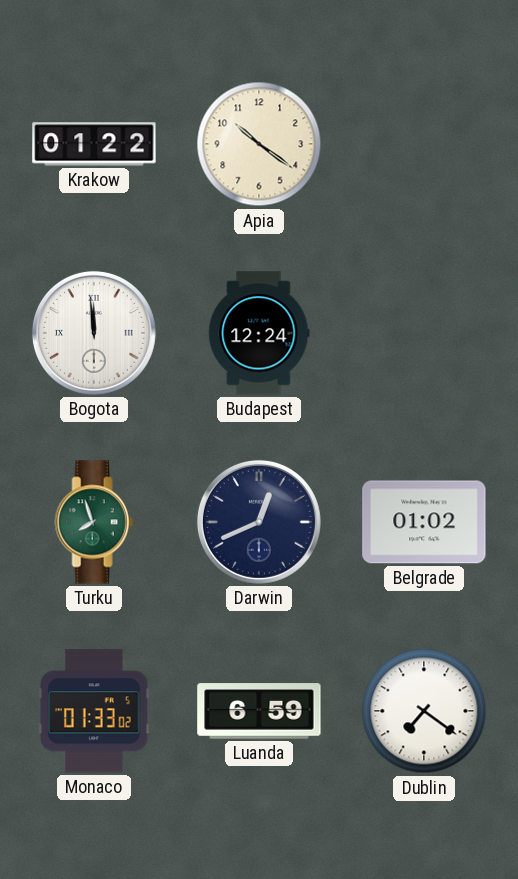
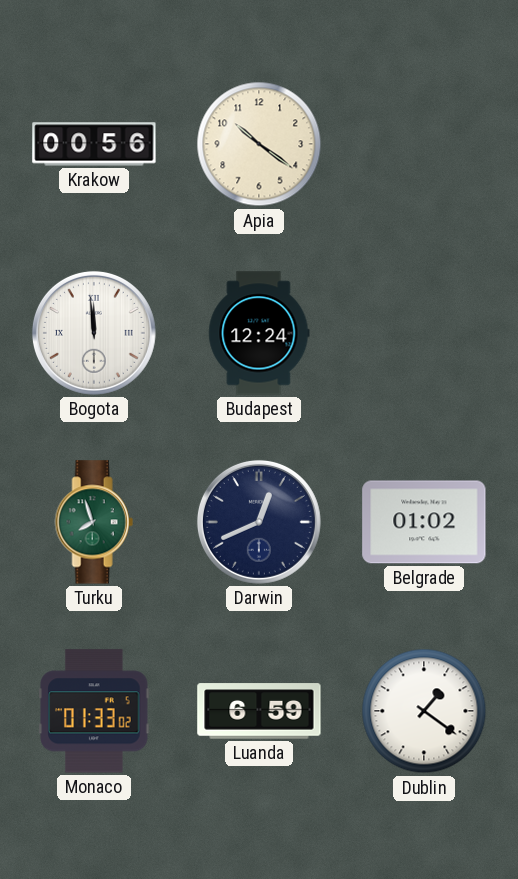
Krakow: 01:22 -> 00:56 (94, 144)
Dublin: 7:21 -> 1:21 (424, 711)
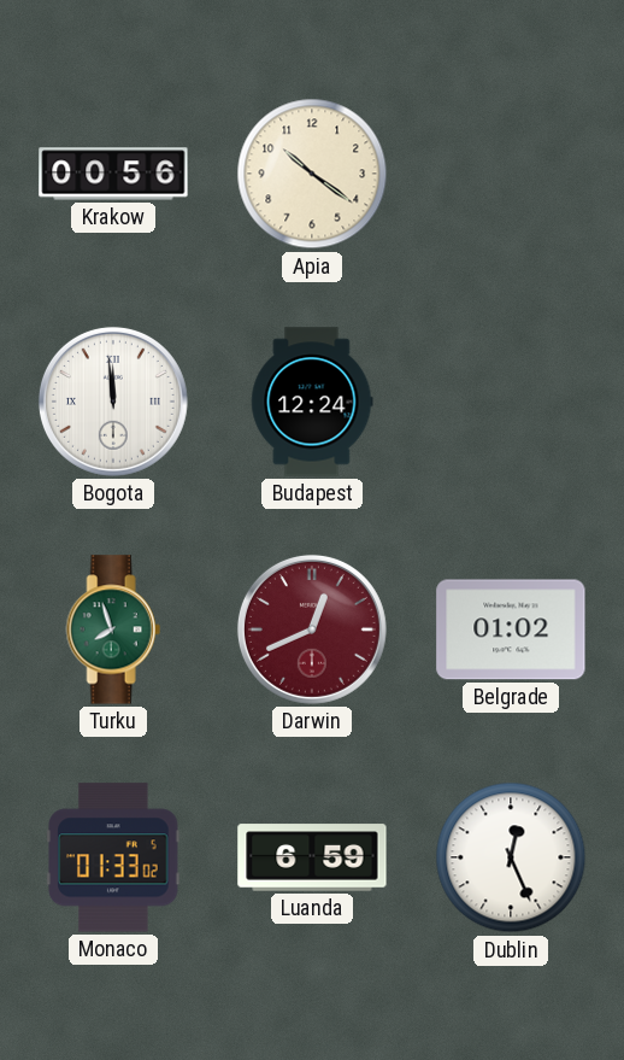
Darwin dial: navy -> burgundy (312, 629)
Dublin: 1:21 -> 12:26 (511, 857)
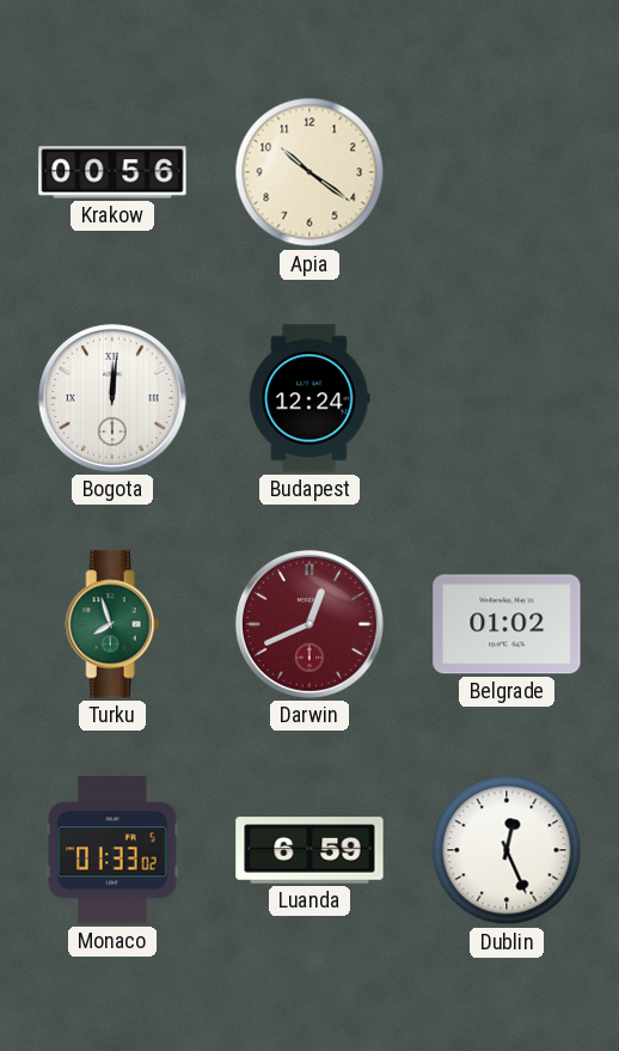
Bogota: 11:59 -> 12:01 (112, 398)
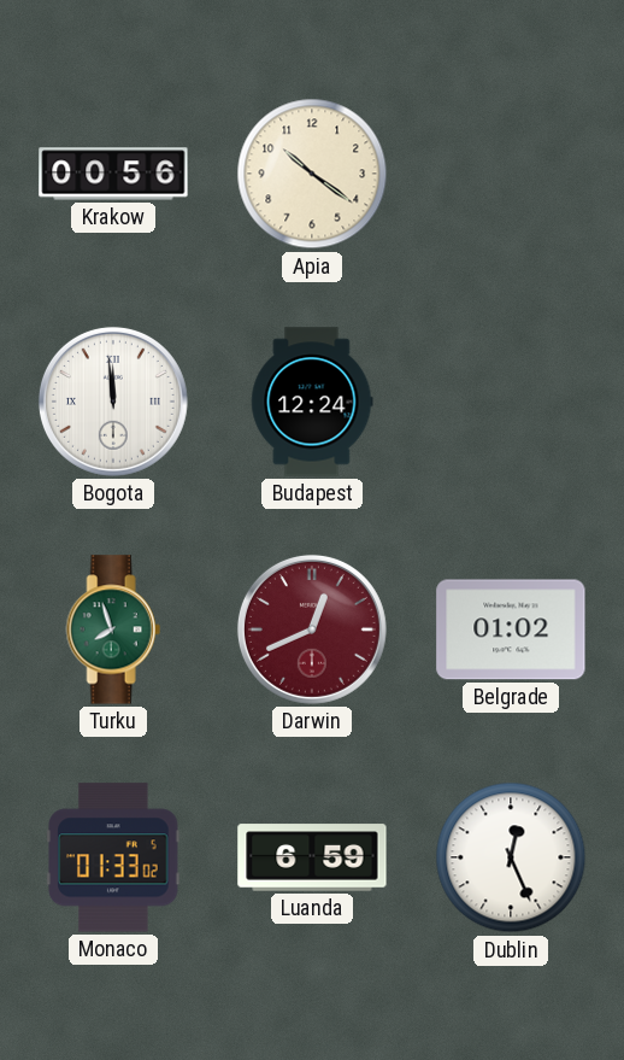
Bogota: 12:01 -> 11:59 (113, 402)
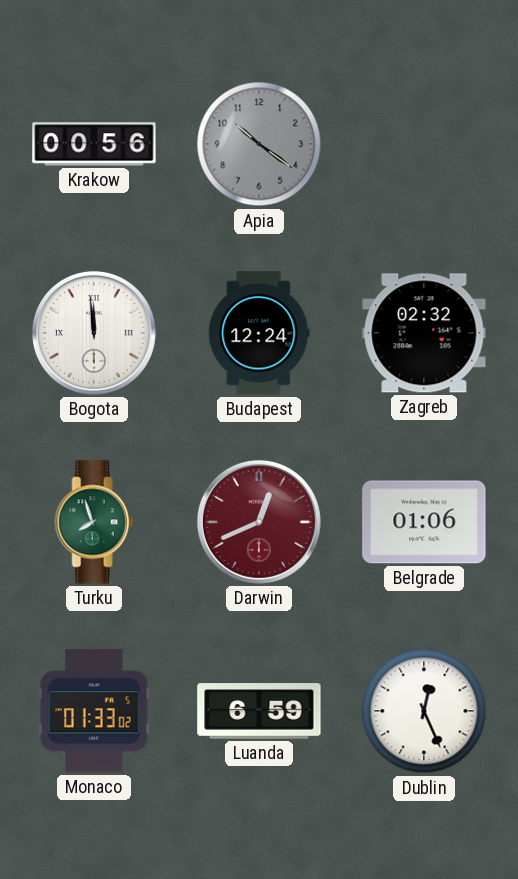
Apia dial: cream -> grey (259, 144)
Zagreb: none -> 02:32 (424, 333)
Belgrade: 01:02 -> 01:06 (424, 522)
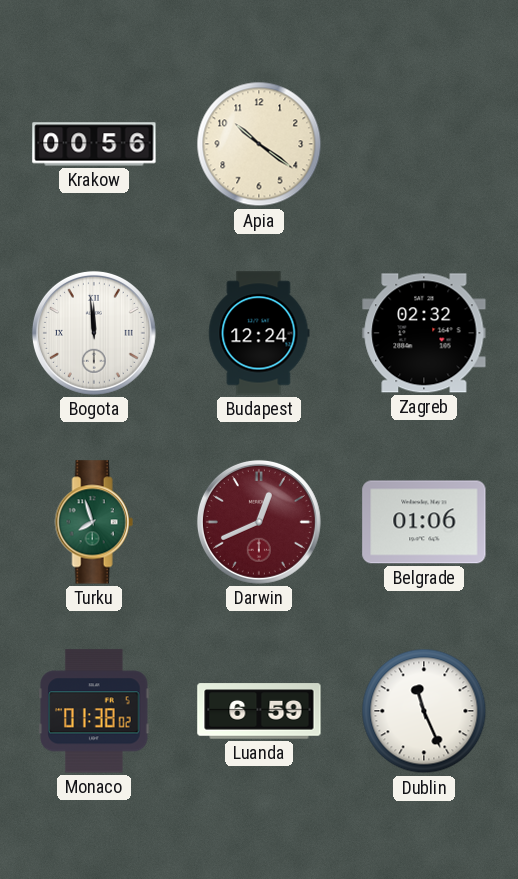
Apia dial: grey -> cream (259, 144)
Monaco: 01:33 -> 01:38 (94, 711)
Dublin: 12:26 -> 11:26 (424, 711)
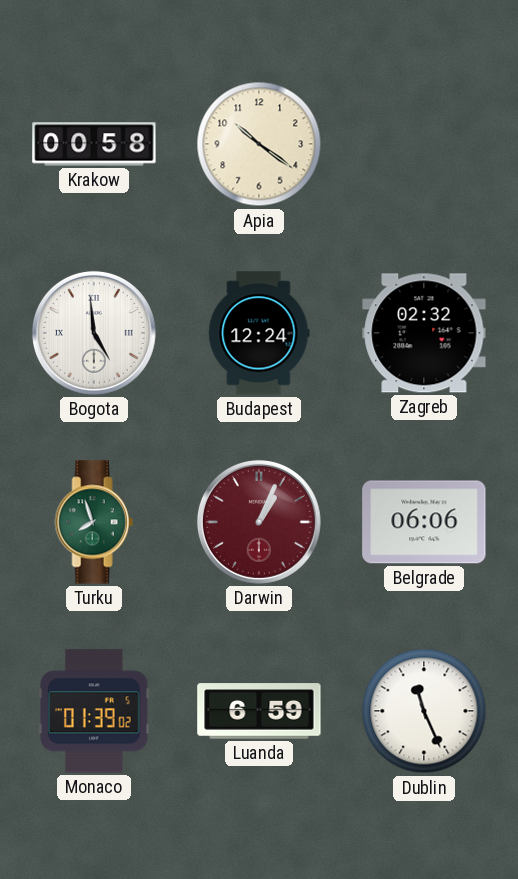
Krakow: 00:56 -> 00:58 (94, 144)
Bogota: 11:59 -> 4:59 (94, 333)
Darwin: 12:41 -> 1:04 (259, 522)
Belgrade: 01:06 -> 06:06 (424, 522)
Monaco: 01:38 -> 01:39 (94, 711)
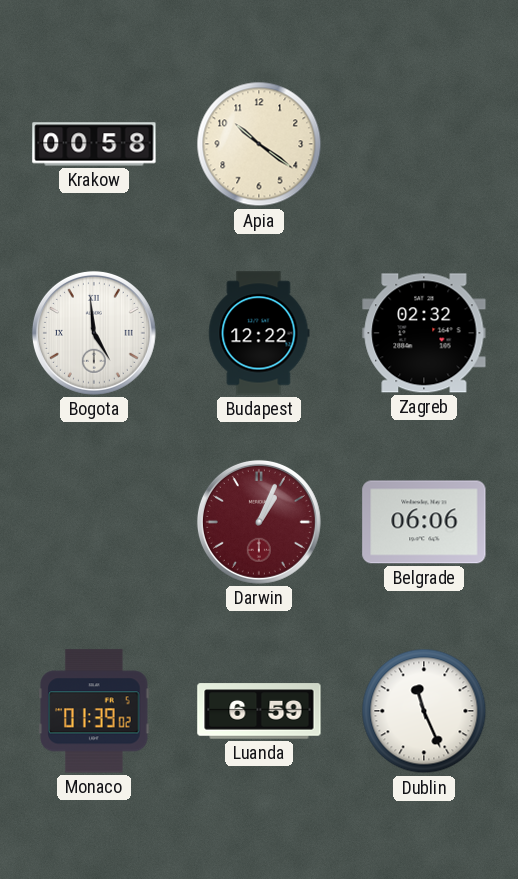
Budapest: 12:24 -> 12:22 (259, 333)
Turku: 7:57 -> none (94, 522)
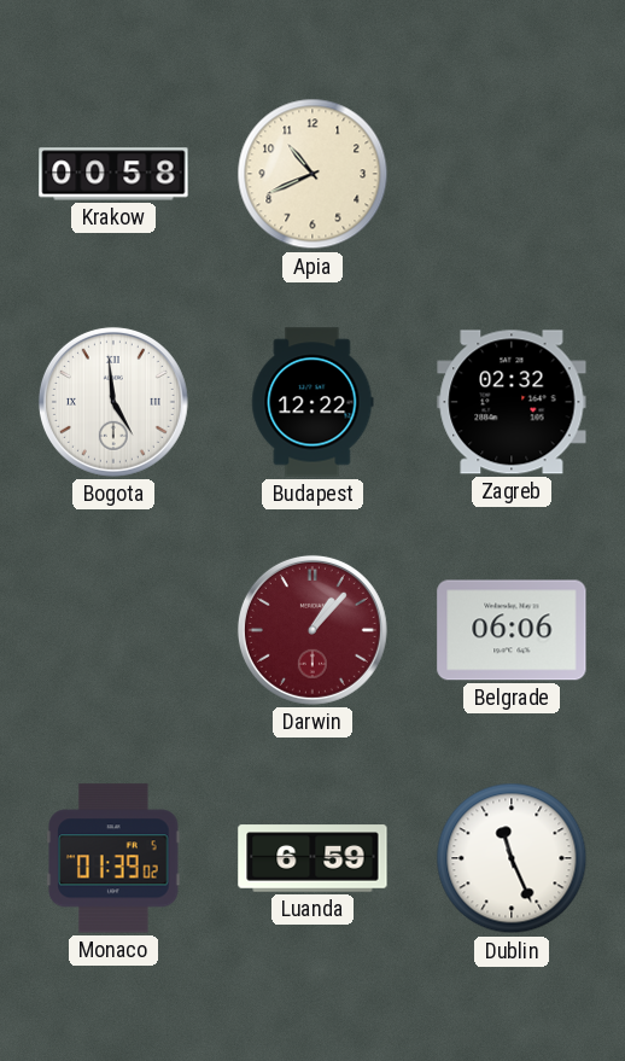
Apia: 10:21 -> 10:41 (312, 174)
Darwin: 1:04 -> 1:07 (312, 630)
